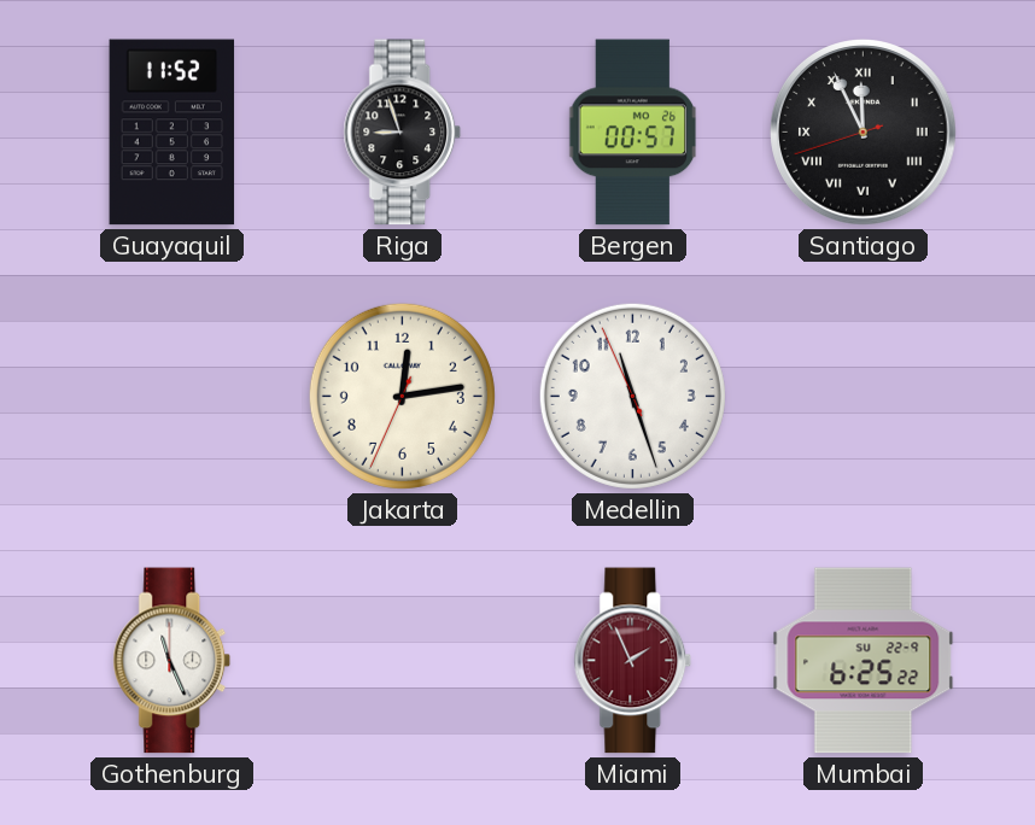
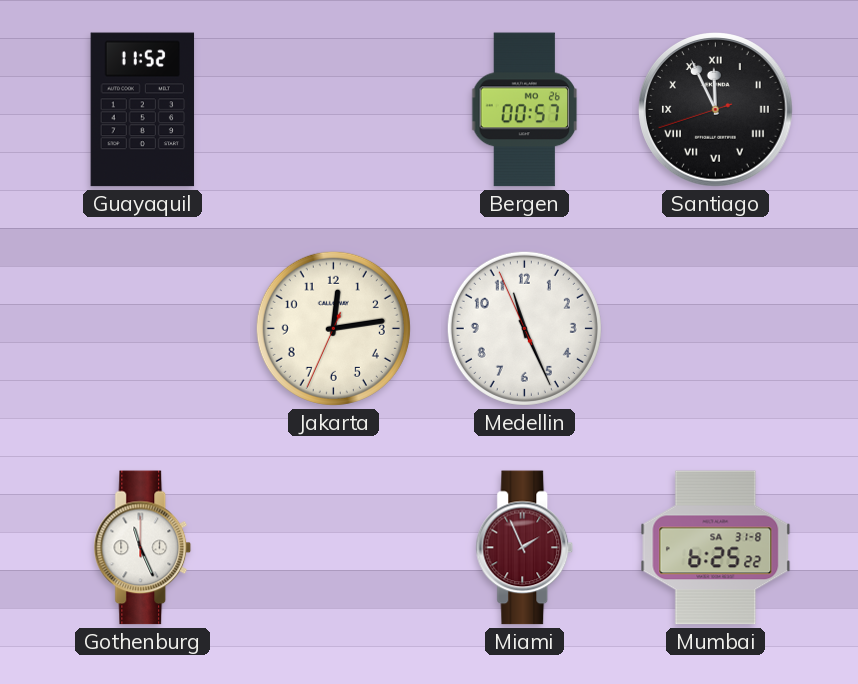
Riga: 8:57 -> none (403, 133)
Medellin: 11:26 -> 11:25 (524, 328)
Mumbai date: SU 22-9 -> SA 31-8 (716, 548)
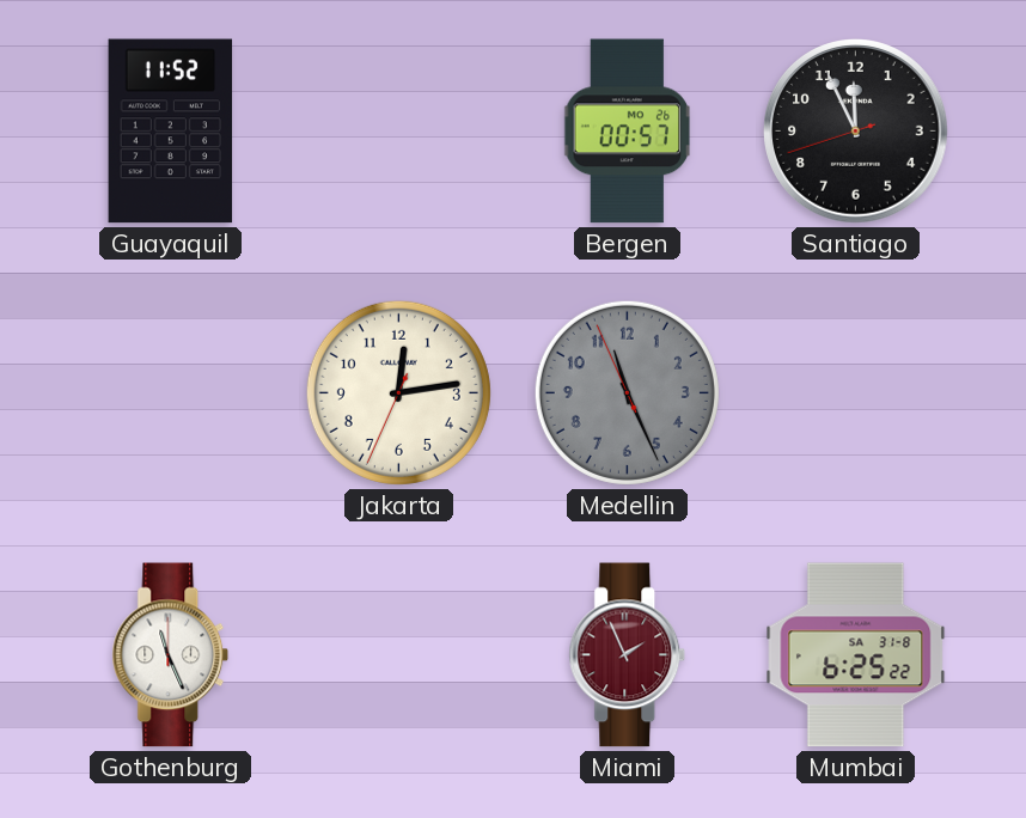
Santiago numerals: Roman -> Arabic (856, 132)
Medellin dial: white -> grey (627, 392)
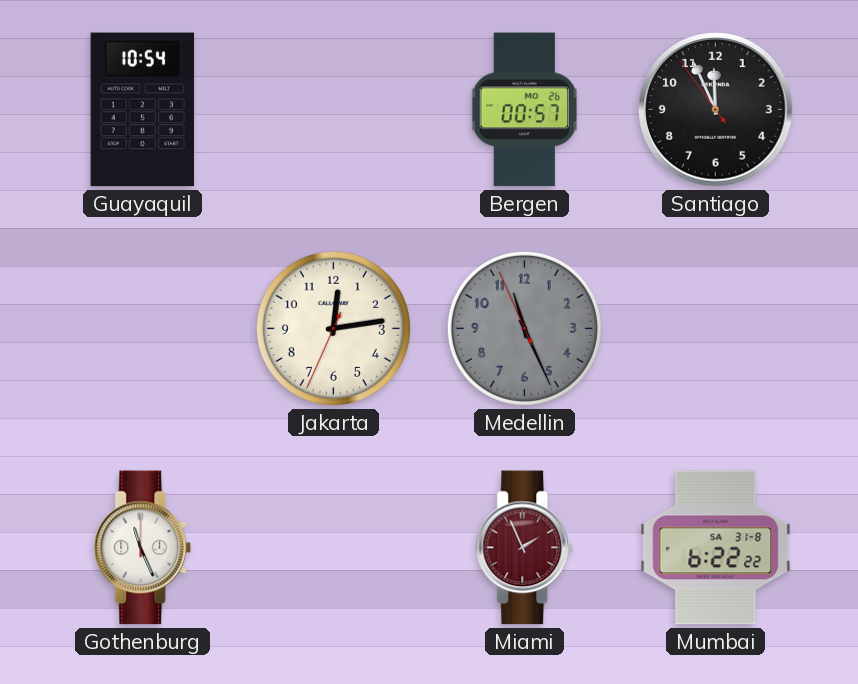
Guayaquil: 11:52 -> 10:54 (143, 110)
Santiago: 11:55:42 -> 11:55:54 (716, 110)
Mumbai: 6:25 -> 6:22 (716, 548)
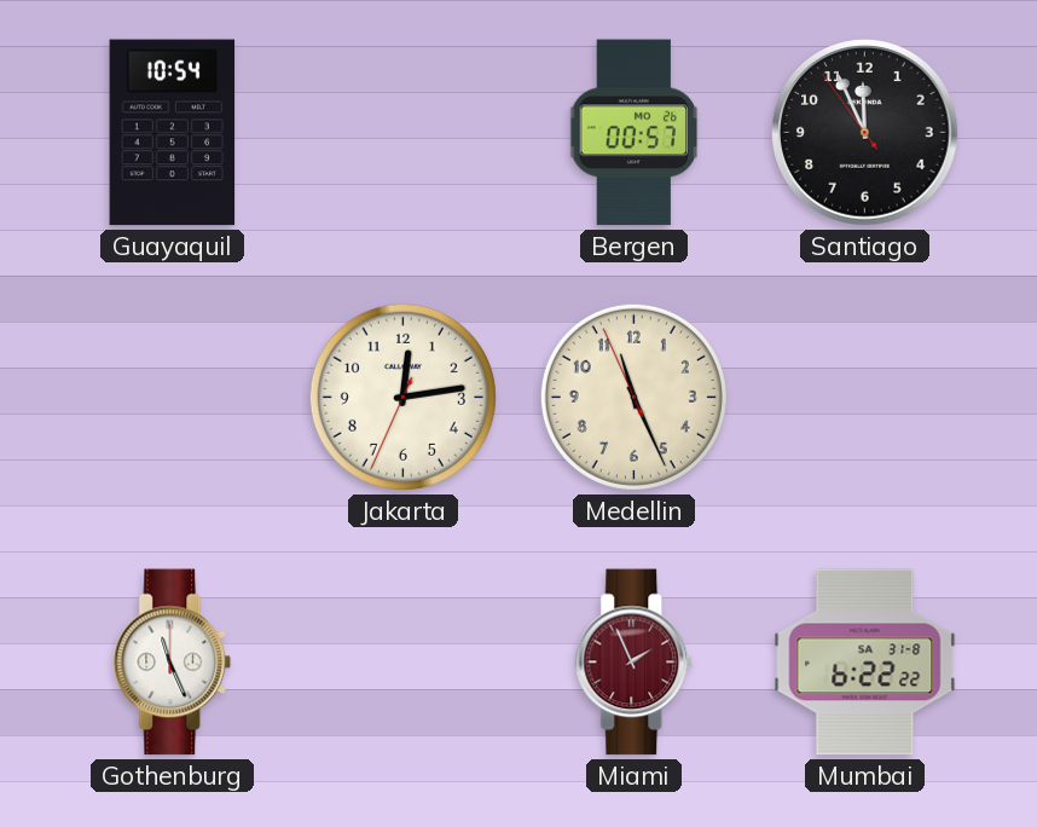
Medellin dial: grey -> cream (633, 397)
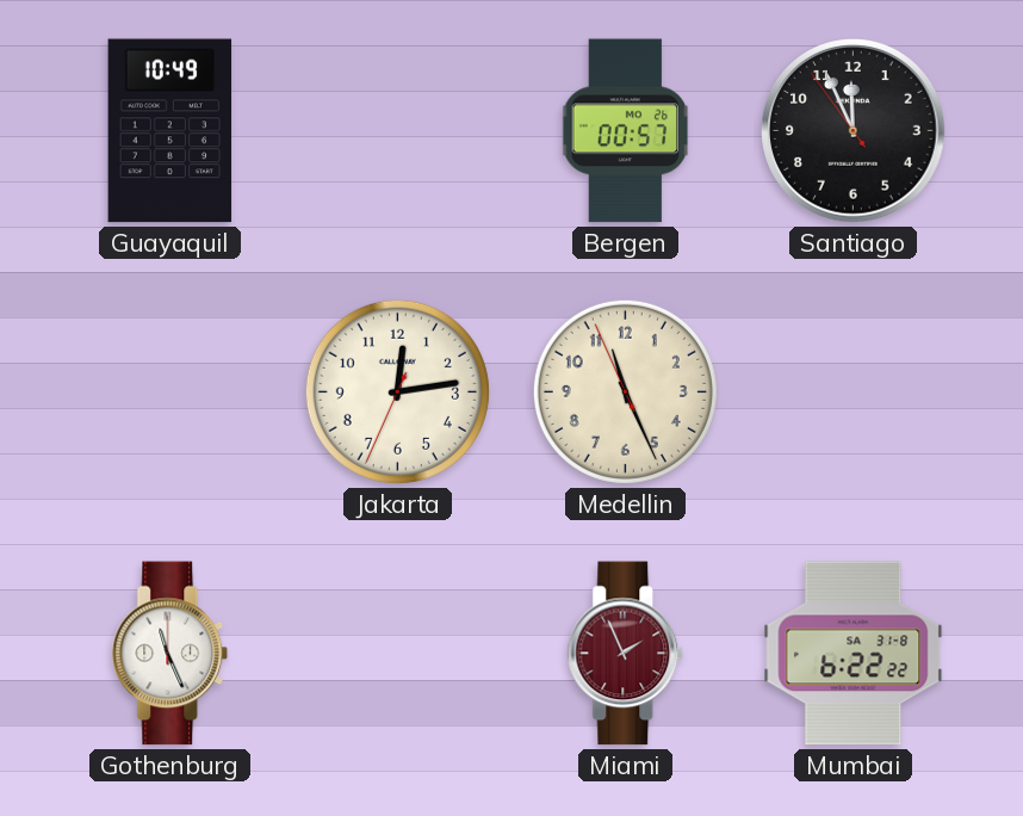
Guayaquil: 10:54 -> 10:49 (170, 131)
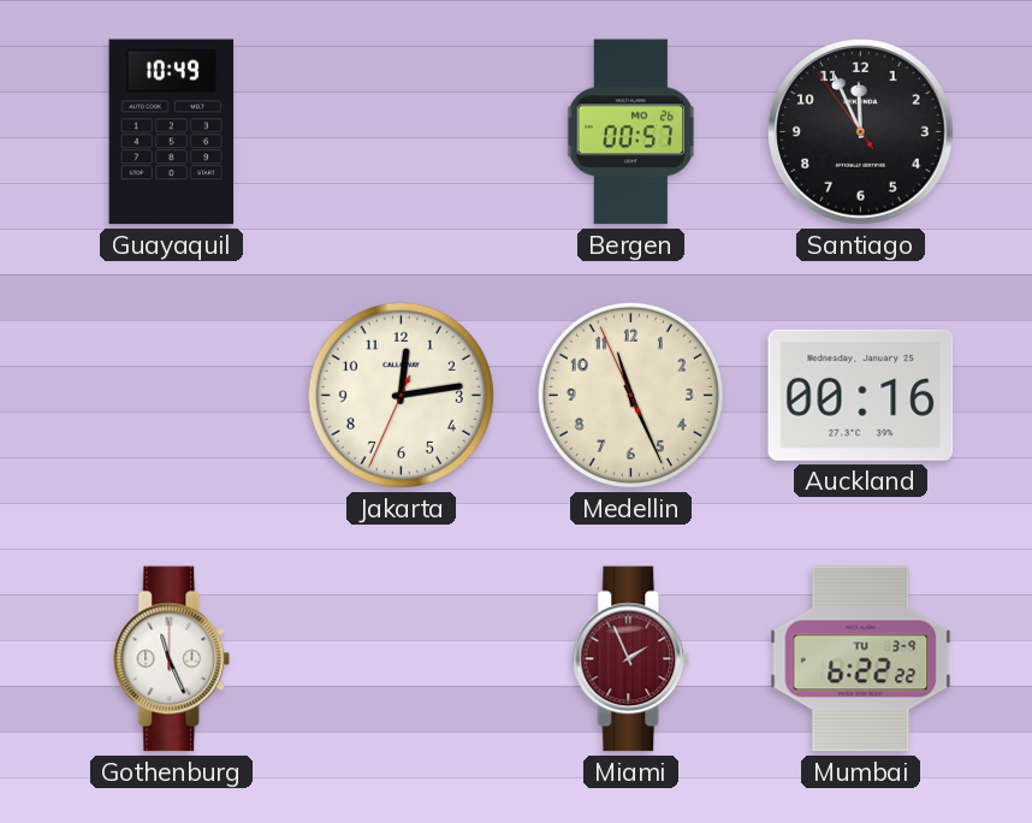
Auckland: none -> 00:16 (861, 395)
Mumbai date: SA 31-8 -> TU 3-9 (861, 659)
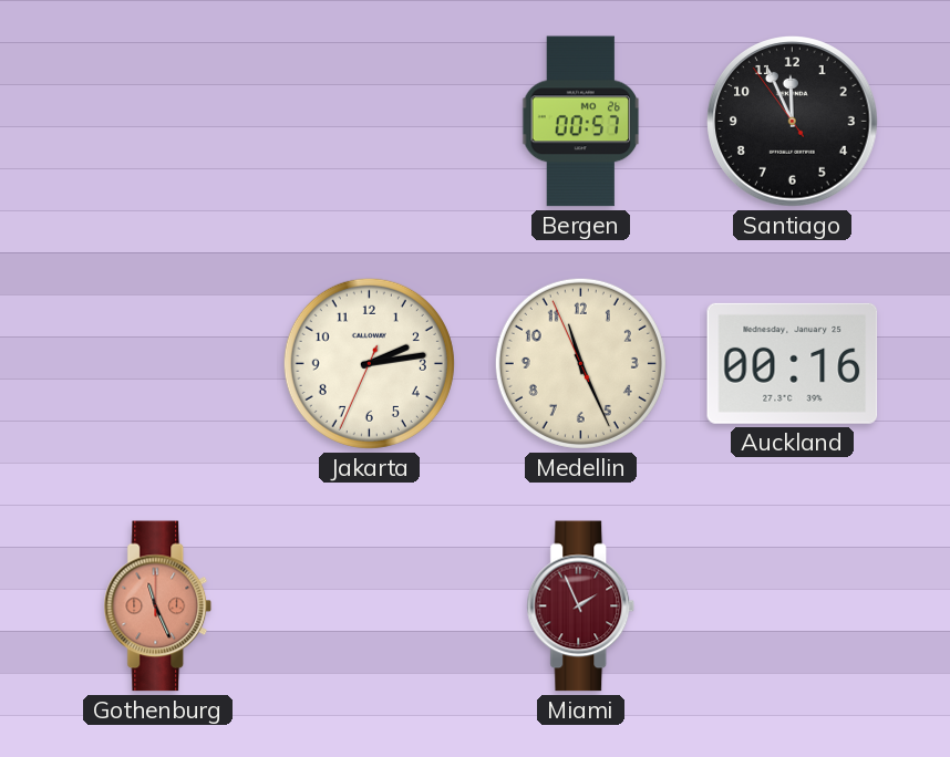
Guayaquil: 10:49 -> none (172, 132)
Jakarta: 12:13 -> 2:13 (369, 363)
Gothenburg dial: white -> salmon (158, 606)
Mumbai: 6:22 -> none (861, 659)
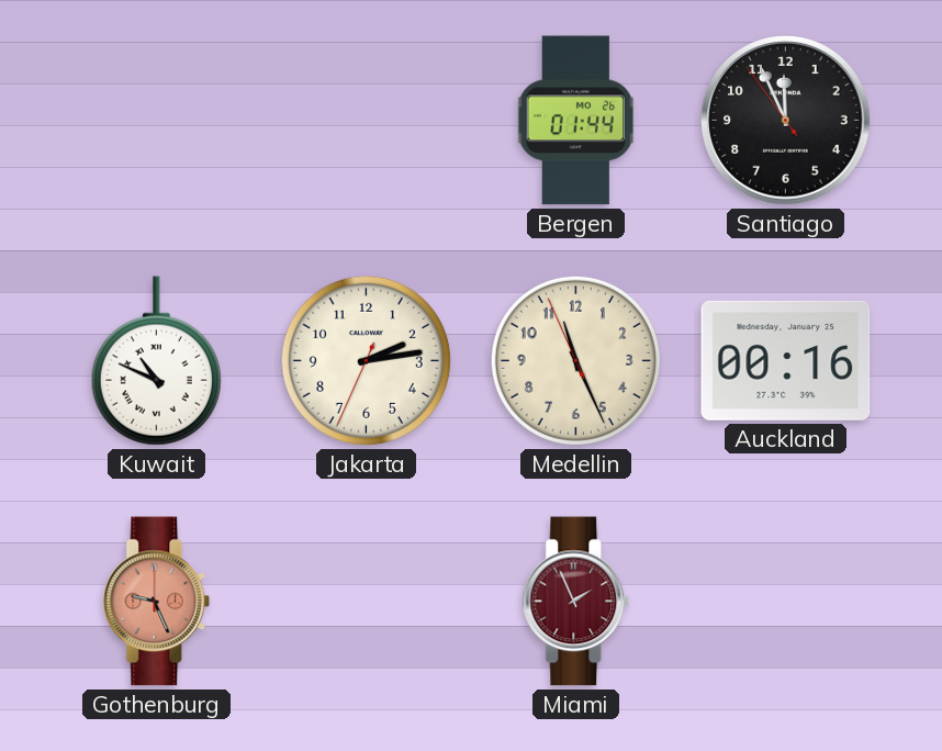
Bergen: 00:57 -> 01:44 (576, 121)
Kuwait: none -> 10:49 (156, 361)
Gothenburg: 11:26 -> 9:26 (157, 602)
